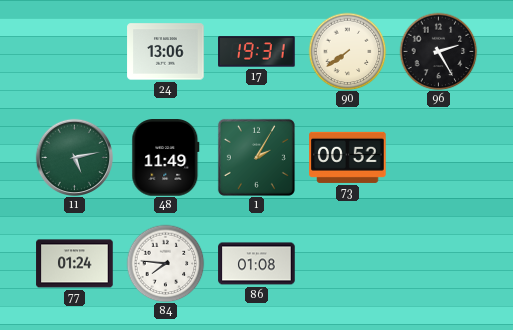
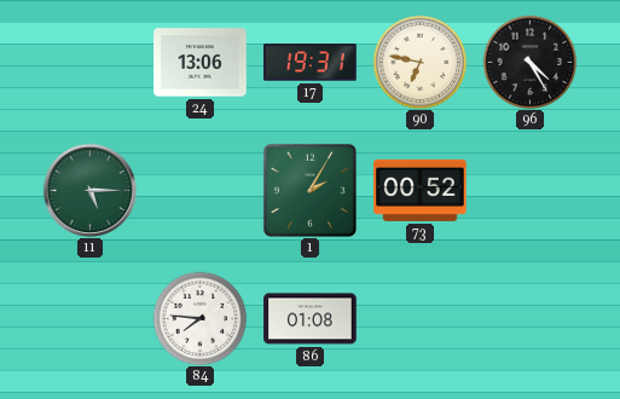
90: 7:39 -> 6:47 (419, 62)
96: 2:25 -> 4:25 (529, 62)
11: 5:13 -> 5:15 (89, 190)
48: 11:49 -> none (166, 158)
77: 01:24 -> none (75, 264)
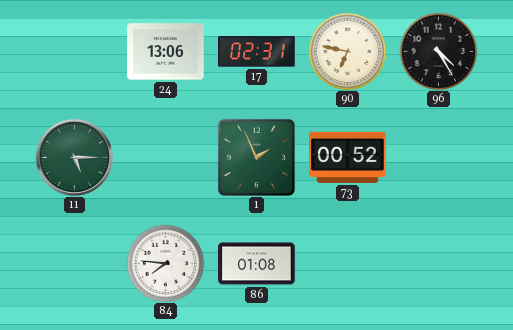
17: 19:31 -> 02:31 (257, 52)
1: 2:05 -> 1:56 (256, 157)
